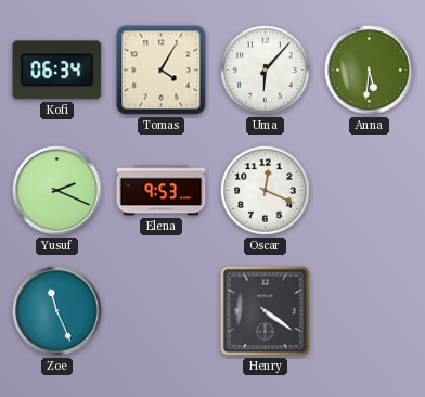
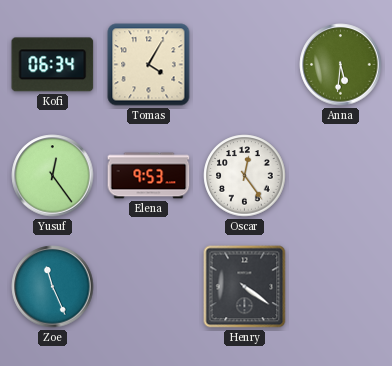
Uma: 6:07 -> none (266, 71)
Yusuf: 2:19 -> 12:24 (53, 176)
Oscar: 12:19 -> 12:24 (245, 176)
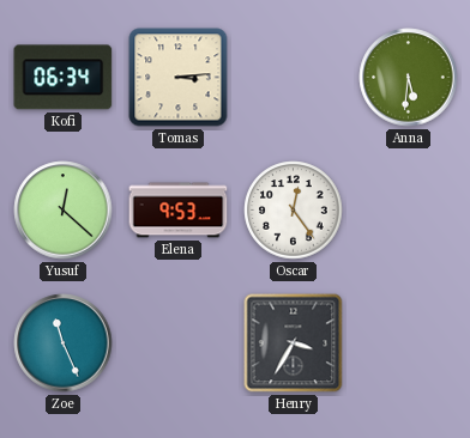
Tomas: 4:05 -> 3:14 (179, 78)
Yusuf: 12:24 -> 12:22 (64, 211)
Henry: 4:21 -> 3:35 (294, 343)
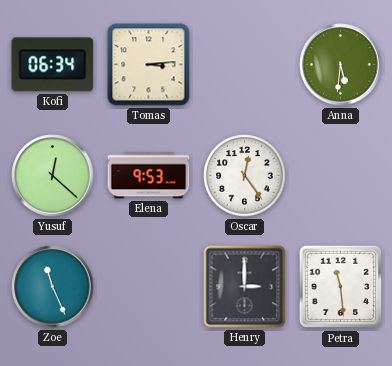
Henry: 3:35 -> 3:00 (245, 287)
Petra: none -> 11:29 (341, 287)
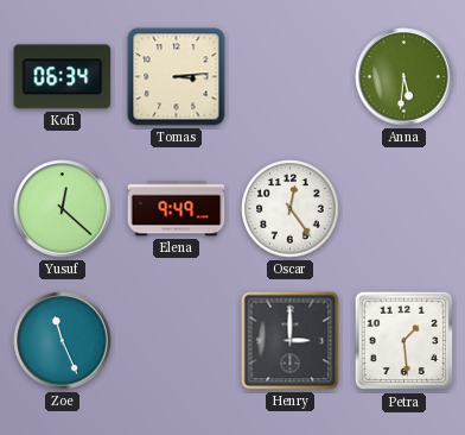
Elena: 9:53 -> 9:49 (177, 209)
Petra: 11:29 -> 1:29 (405, 341)
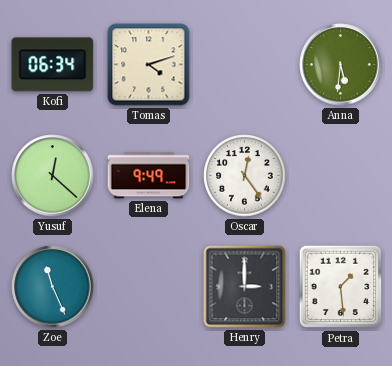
Tomas: 3:14 -> 4:12 (149, 65)
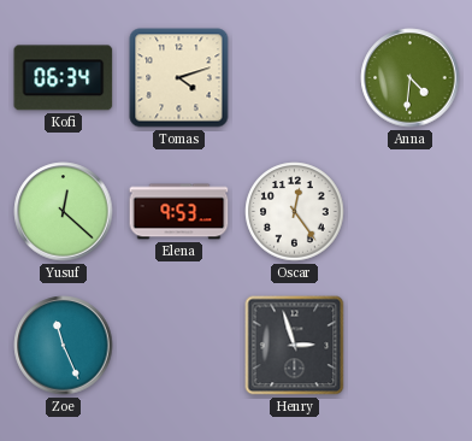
Anna: 5:31 -> 4:31 (411, 78)
Elena: 9:49 -> 9:53 (179, 212)
Henry: 3:00 -> 2:57 (295, 346)
Petra: 1:29 -> none (341, 287)
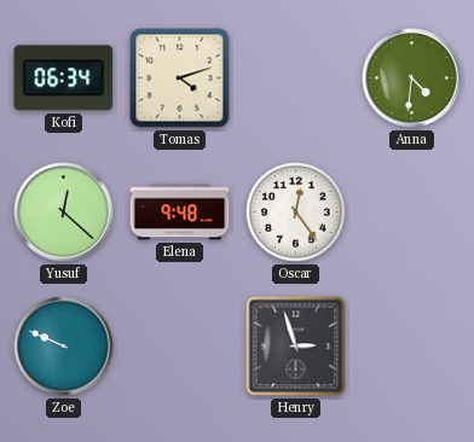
Elena: 9:53 -> 9:48 (180, 213)
Zoe: 11:26 -> 9:49 (64, 347)
